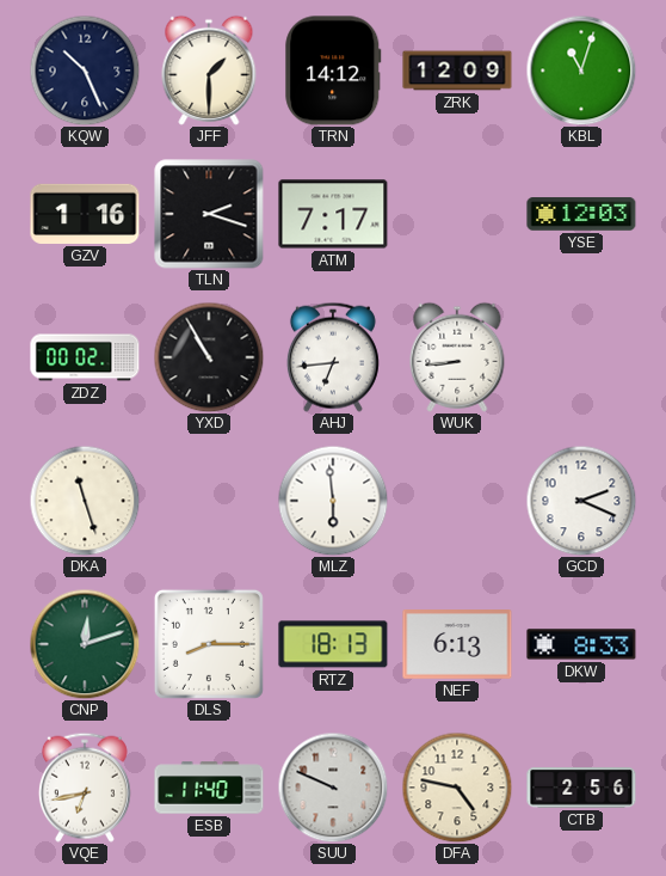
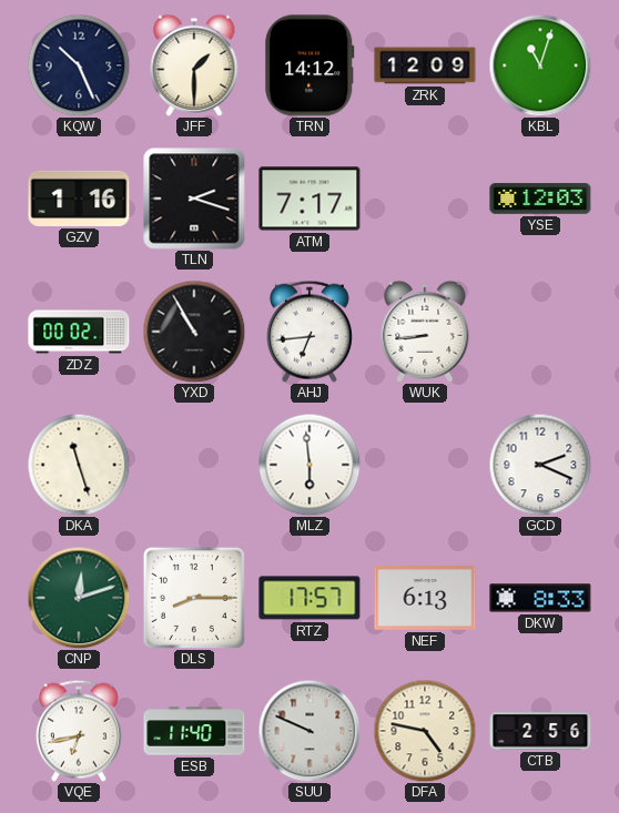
RTZ: 18:13 -> 17:57 (309, 598)
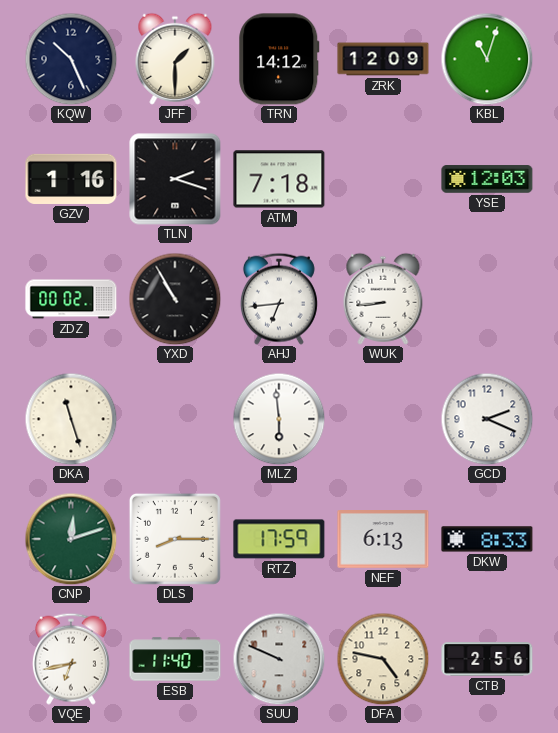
ATM: 7:17 -> 7:18 (279, 179)
RTZ: 17:57 -> 17:59 (279, 539)
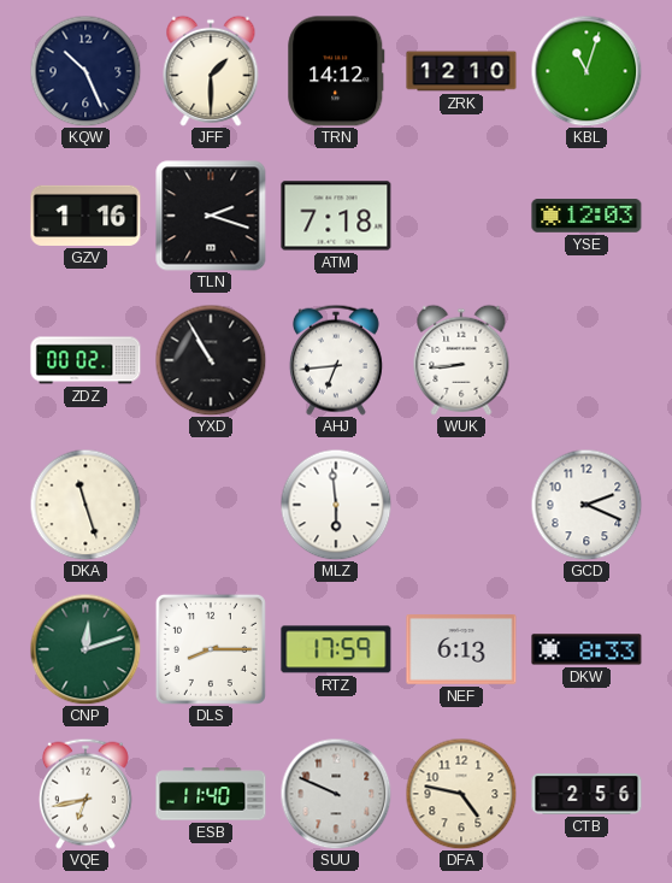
ZRK: 12:09 -> 12:10 (461, 71)
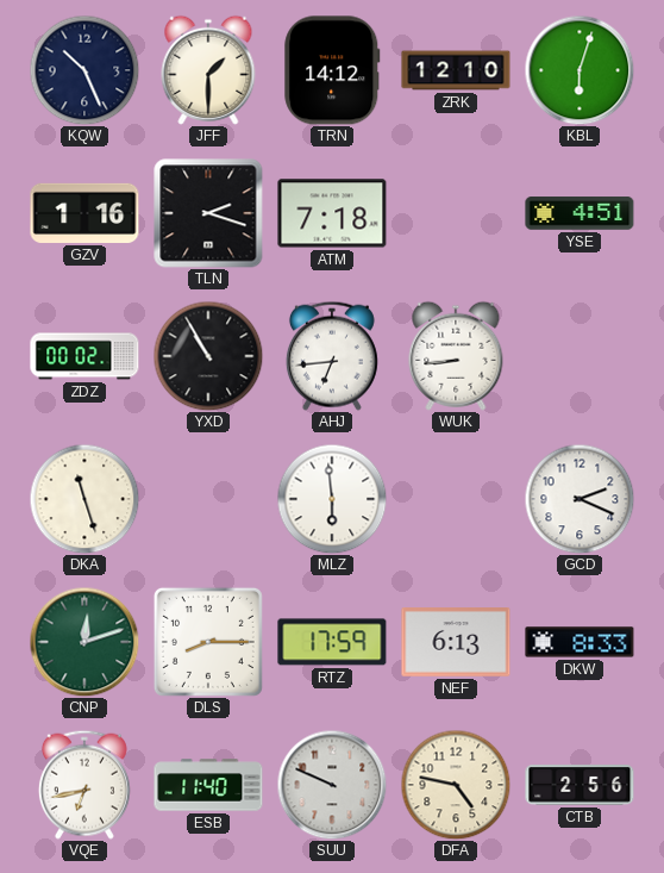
KBL: 11:03 -> 6:03 (580, 70)
YSE: 12:03 -> 4:51 (580, 213)
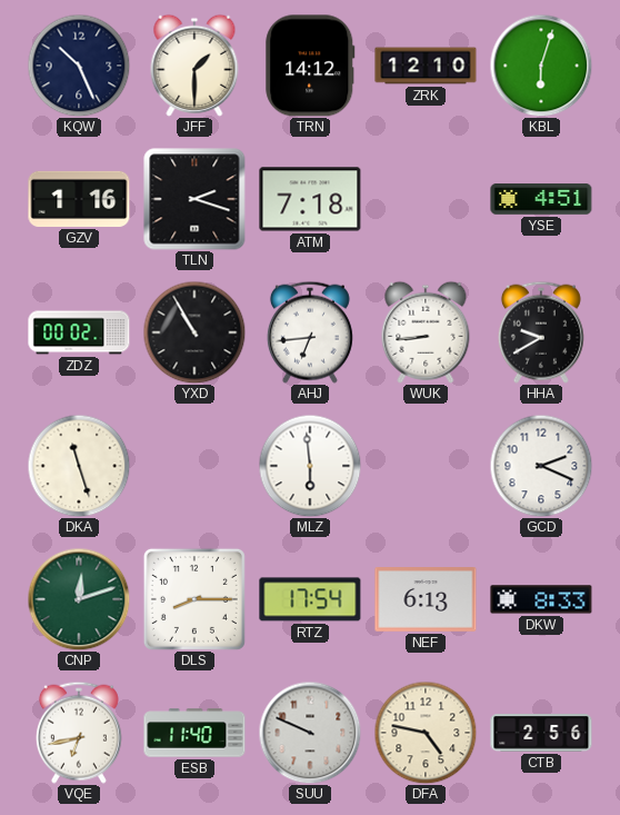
HHA: none -> 9:40 (541, 332)
RTZ: 17:59 -> 17:54 (310, 599)
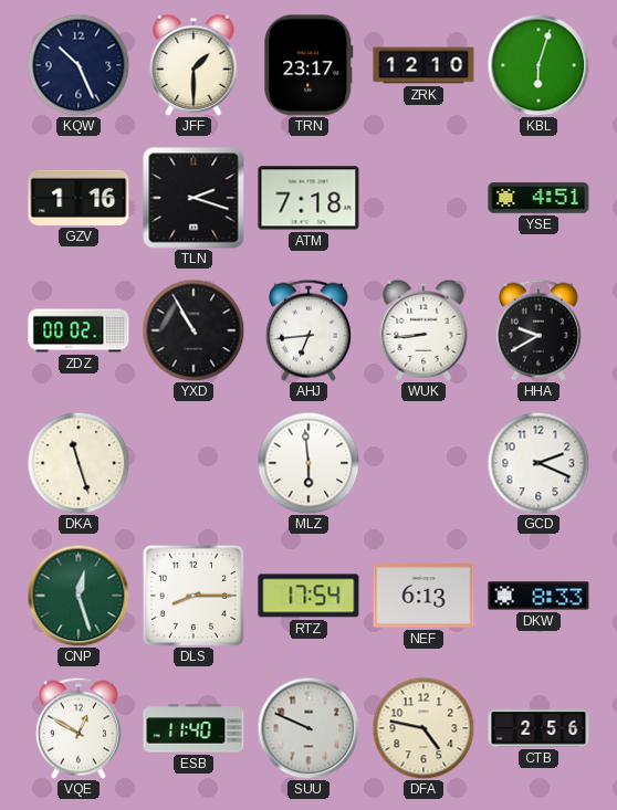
TRN: 14:12 -> 23:17 (308, 65)
CNP: 12:12 -> 12:27 (79, 596)
VQE: 6:43 -> 12:50 (79, 728)
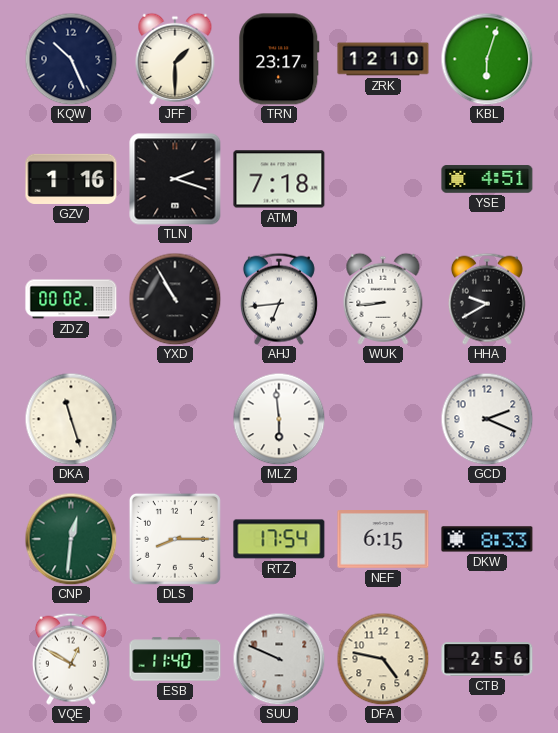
CNP: 12:27 -> 12:31 (71, 539)
NEF: 6:13 -> 6:15 (383, 540)
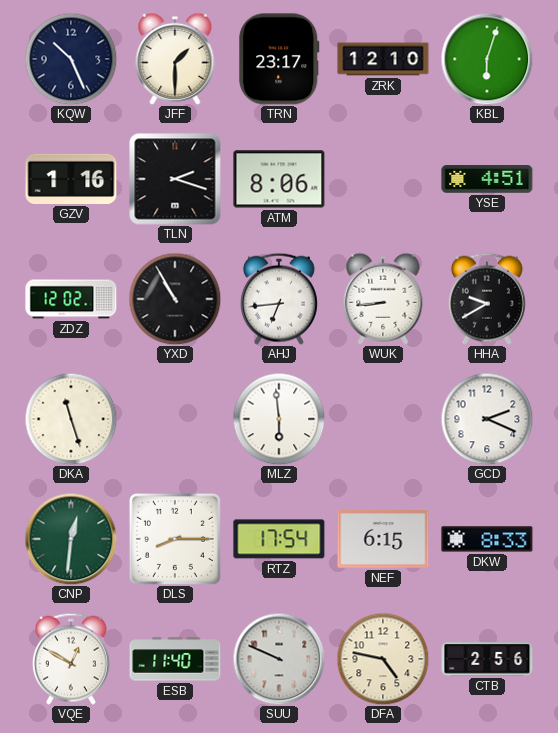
ATM: 7:18 -> 8:06 (279, 179)
ZDZ: 00:02 -> 12:02 (71, 299)
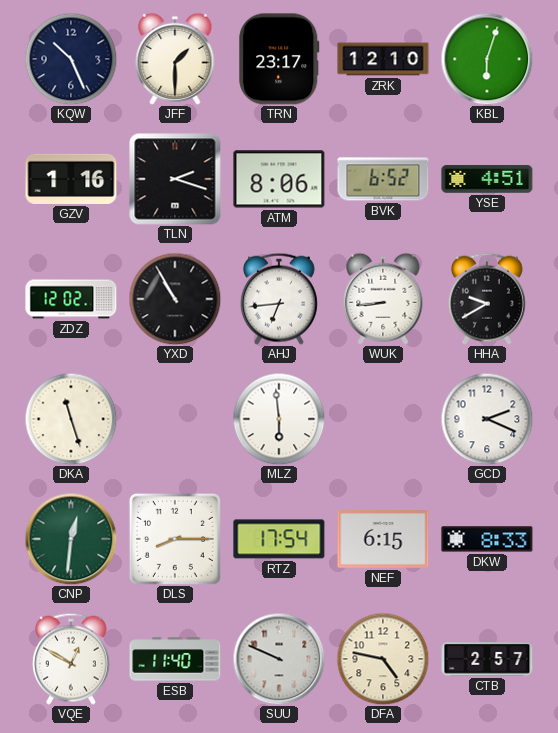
BVK: none -> 6:52 (383, 179)
CTB: 2:56 -> 2:57 (487, 659)
